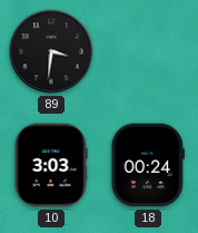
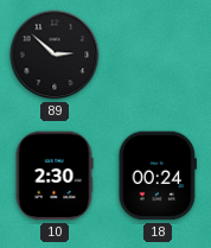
89: 3:31 -> 2:52 (55, 55)
10: 3:03 -> 2:30 (55, 176)
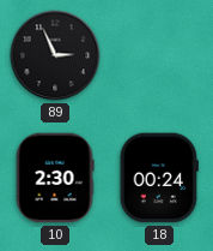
89: 2:52 -> 2:56 (55, 55)
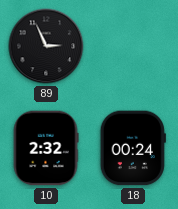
10: 2:30 -> 2:32 (46, 148)
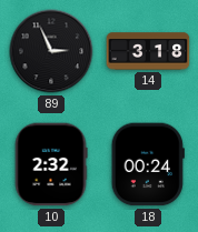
14: none -> 3:18 (148, 51)
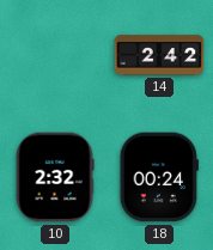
89: 2:56 -> none (51, 51)
14: 3:18 -> 2:42 (159, 55)
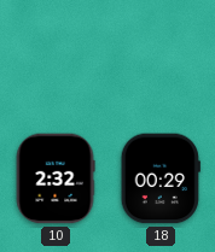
14: 2:42 -> none (159, 55)
18: 00:24 -> 00:29 (161, 178)
